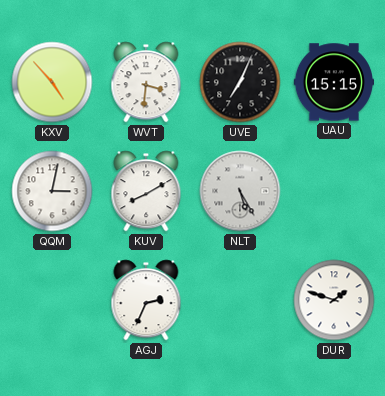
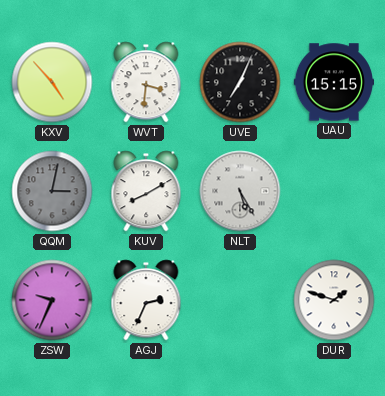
QQM dial: white -> grey (52, 191)
ZSW: none -> 9:34 (52, 300)
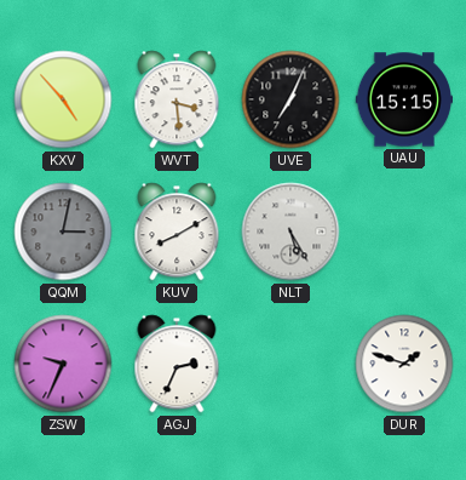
WVT: 3:31 -> 3:29 (177, 99)
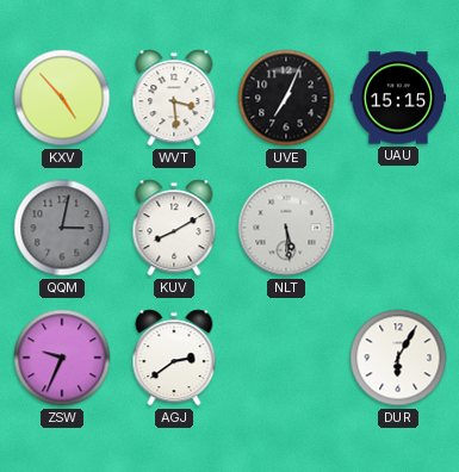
NLT: 5:25 -> 5:29 (286, 228)
AGJ: 2:34 -> 2:39 (174, 358)
DUR: 1:48 -> 6:05 (398, 358)
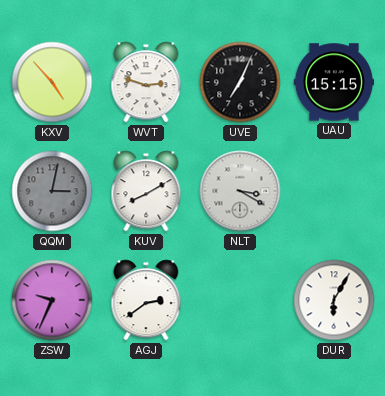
WVT: 3:29 -> 2:48 (146, 82)
NLT: 5:29 -> 3:20 (240, 191)
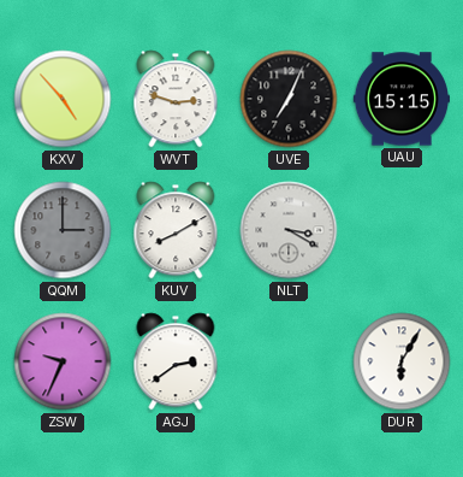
QQM: 3:02 -> 3:00 (63, 230)
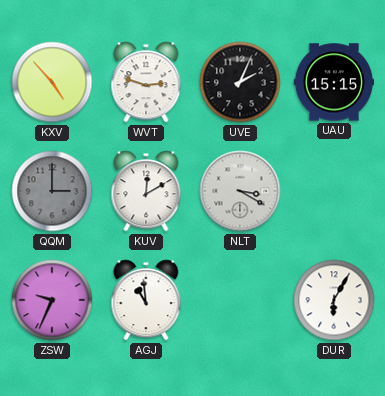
UVE: 7:04 -> 2:04 (240, 82)
KUV: 8:10 -> 12:10 (146, 191)
AGJ: 2:39 -> 10:59 (146, 300)
